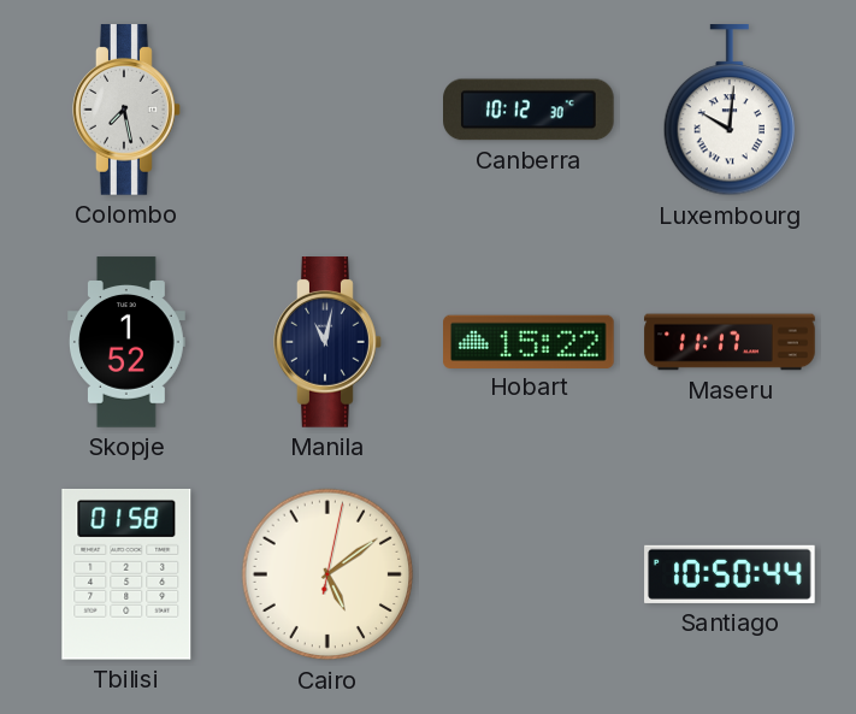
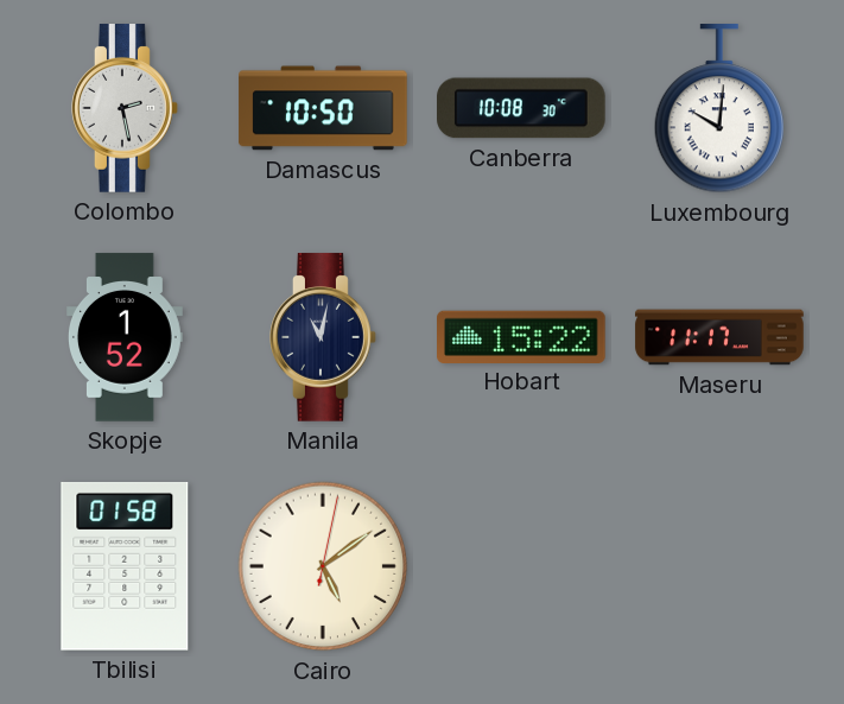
Colombo: 7:28 -> 2:28 (125, 108)
Damascus: none -> 10:50 (323, 108)
Canberra: 10:12 -> 10:08 (522, 108)
Santiago: 10:50 -> none (730, 574)
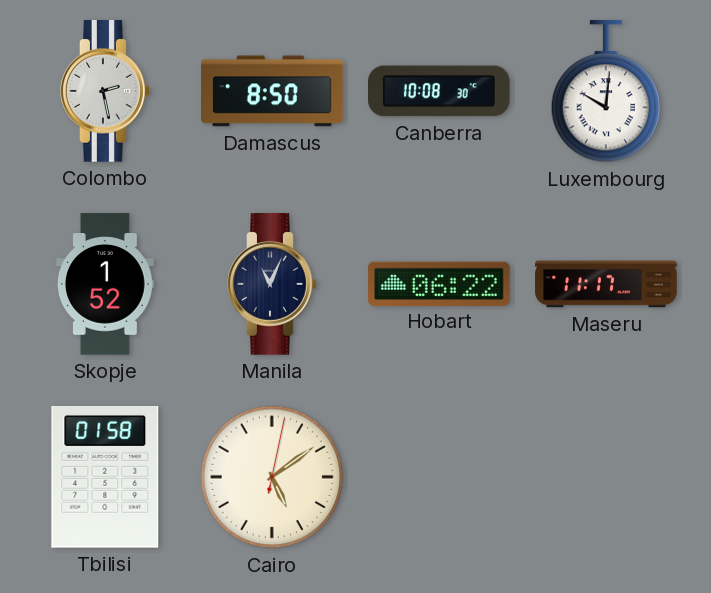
Damascus: 10:50 -> 8:50 (272, 91)
Manila: 11:02 -> 11:04 (272, 284)
Hobart: 15:22 -> 06:22 (440, 283)
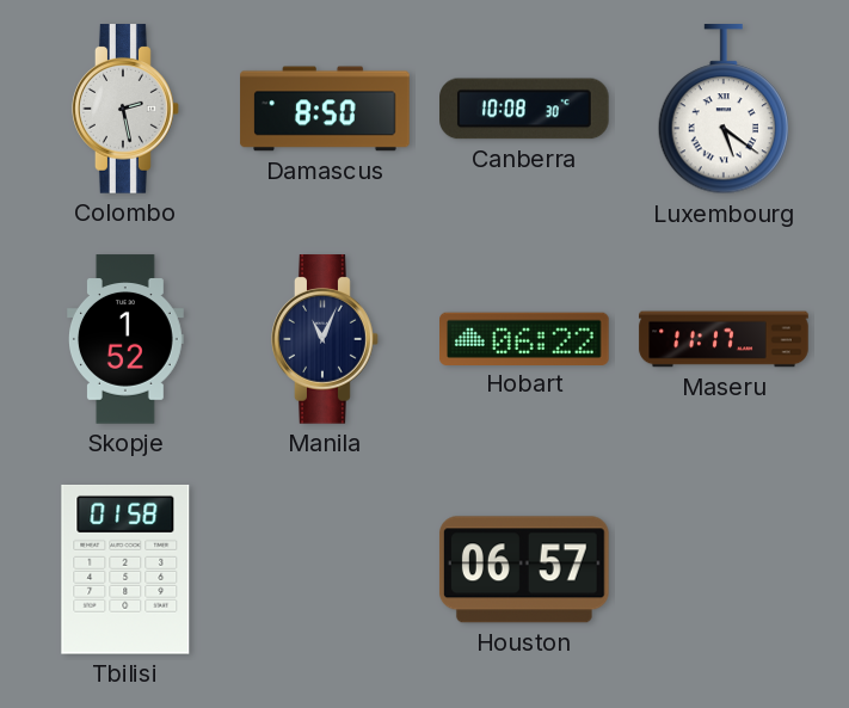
Luxembourg: 10:01 -> 5:21 (724, 110)
Cairo: 5:09 -> none (272, 477)
Houston: none -> 06:57 (524, 570)
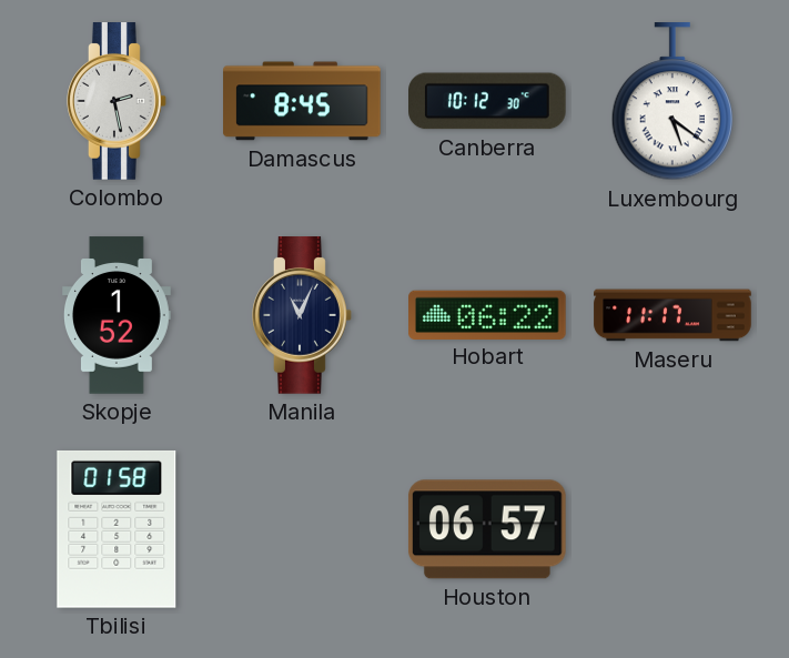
Damascus: 8:50 -> 8:45 (302, 101)
Canberra: 10:08 -> 10:12 (488, 101)
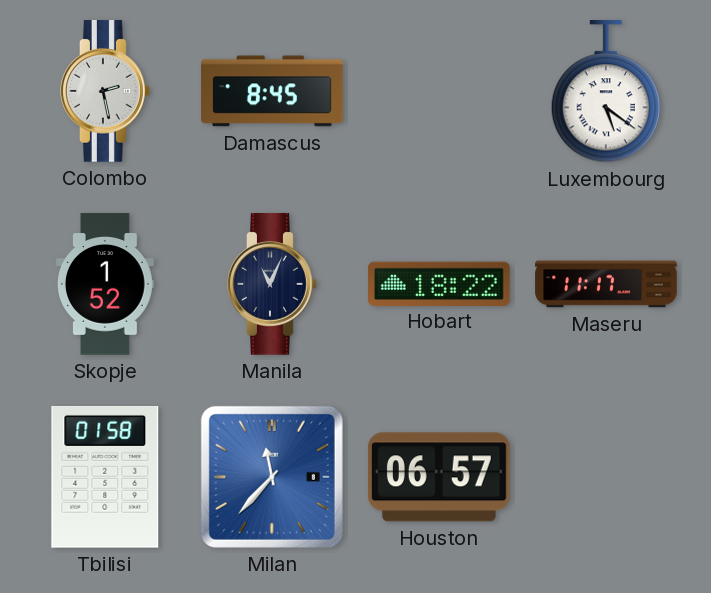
Canberra: 10:12 -> none (488, 101)
Hobart: 06:22 -> 18:22 (440, 283)
Milan: none -> 11:37 (272, 477)
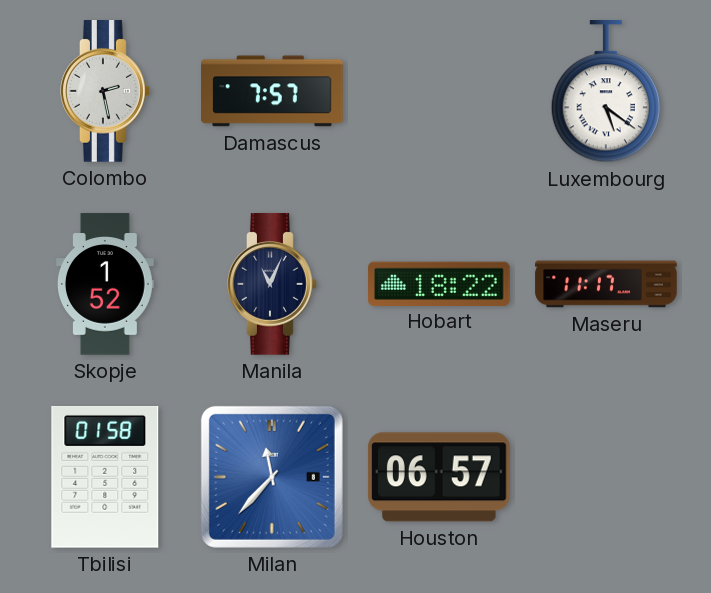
Damascus: 8:45 -> 7:57 (272, 91)
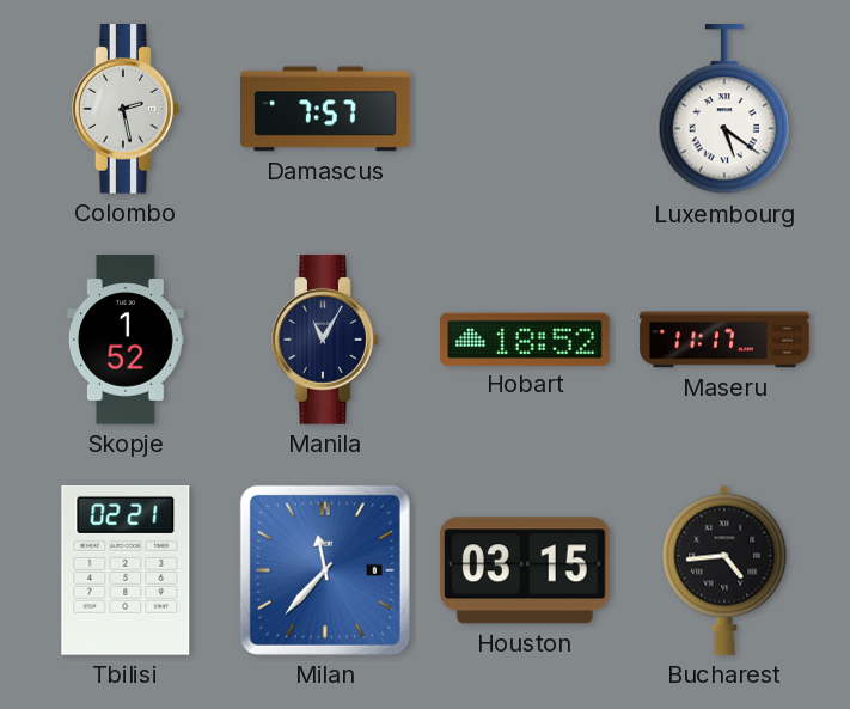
Manila: 11:04 -> 11:05 (325, 340)
Hobart: 18:22 -> 18:52 (526, 338)
Tbilisi: 01:58 -> 02:21 (126, 570)
Houston: 06:57 -> 03:15 (525, 570)
Bucharest: none -> 4:44 (724, 570)
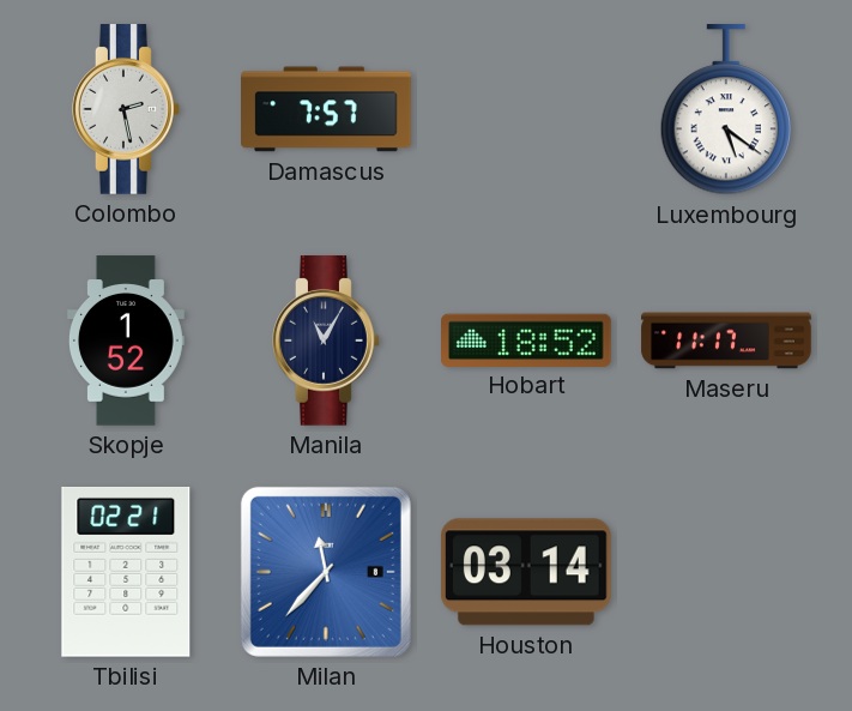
Houston: 03:15 -> 03:14 (526, 572)
Bucharest: 4:44 -> none (724, 570)
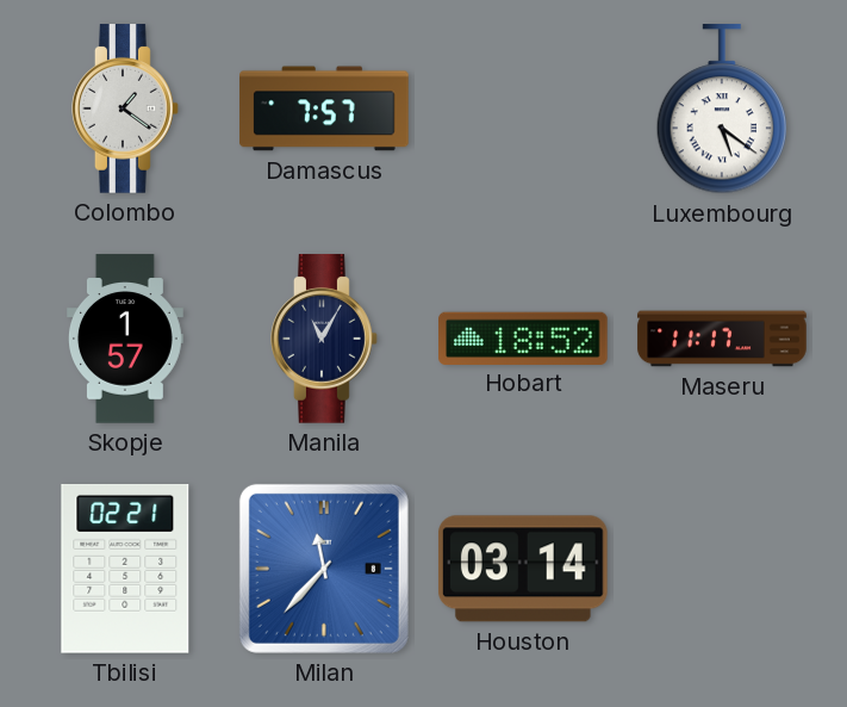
Colombo: 2:28 -> 1:21 (125, 108)
Skopje: 1:52 -> 1:57 (126, 339)
